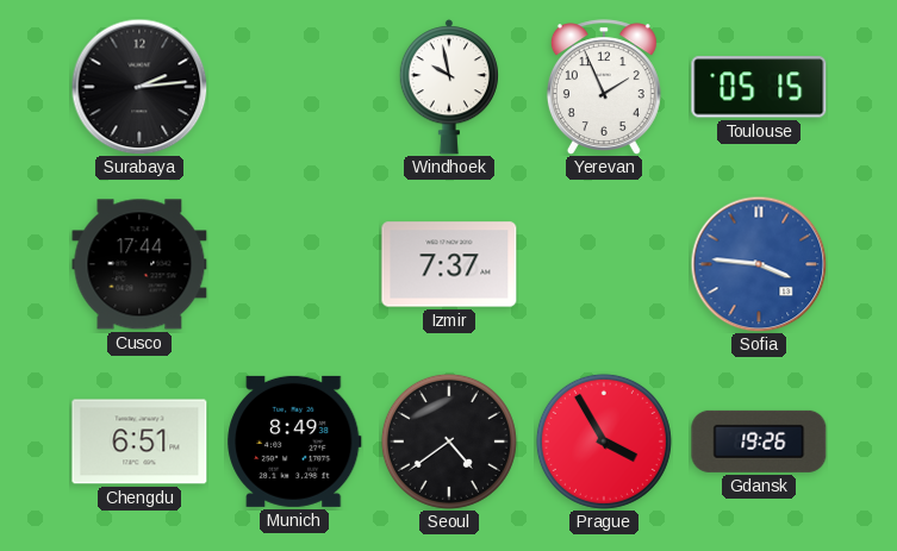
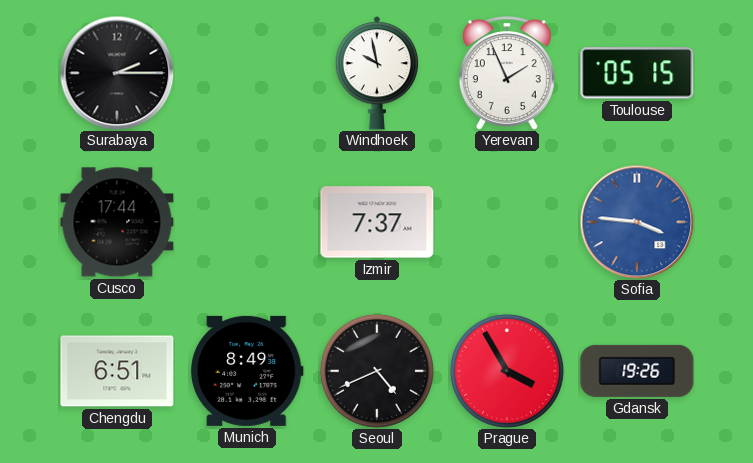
Surabaya: 2:14 -> 2:15 (117, 73)
Seoul: 4:39 -> 4:41 (377, 371)
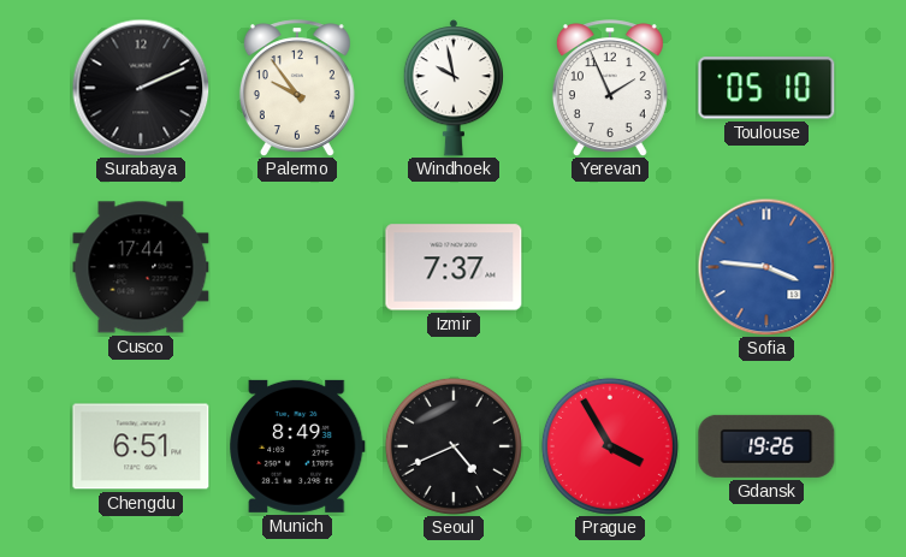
Surabaya: 2:15 -> 2:11 (141, 88)
Palermo: none -> 9:54 (297, 88)
Toulouse: 05:15 -> 05:10 (766, 88)
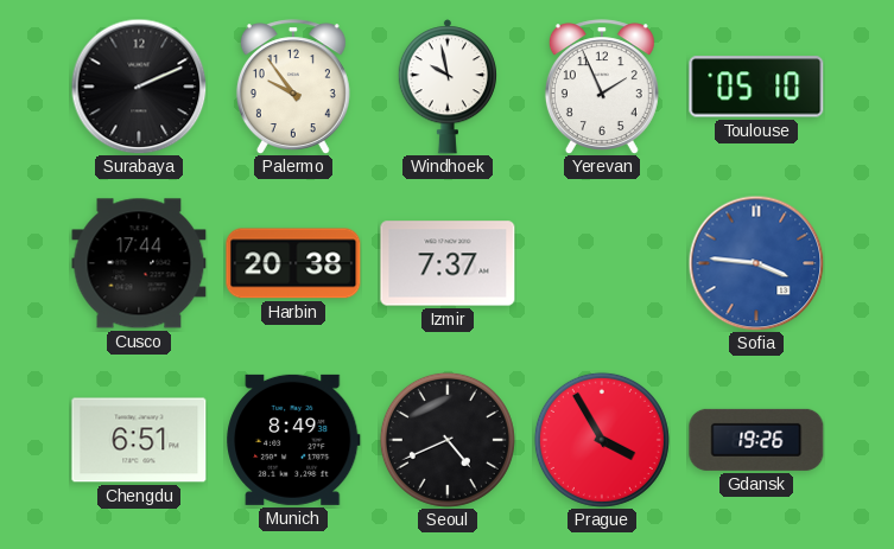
Harbin: none -> 20:38 (293, 263)
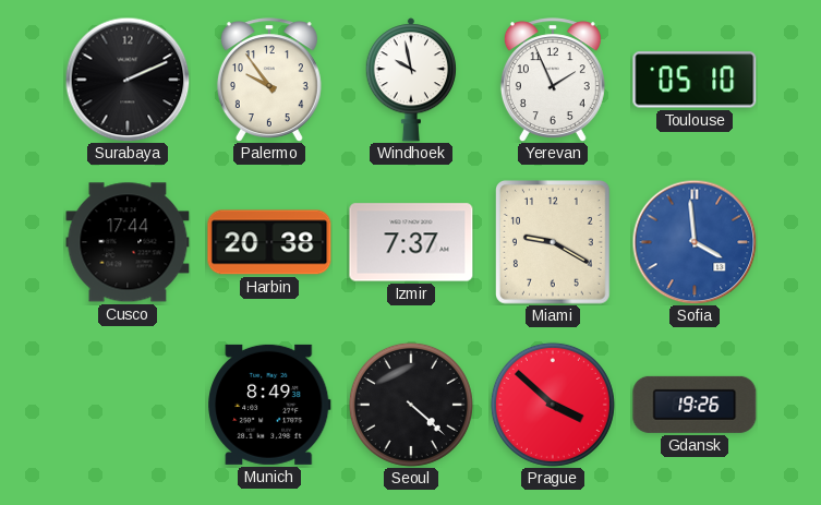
Miami: none -> 9:20 (554, 243)
Sofia: 3:46 -> 3:59 (695, 242)
Chengdu: 6:51 -> none (139, 440)
Seoul: 4:41 -> 4:22 (411, 405)
Prague: 3:55 -> 3:52 (553, 405)
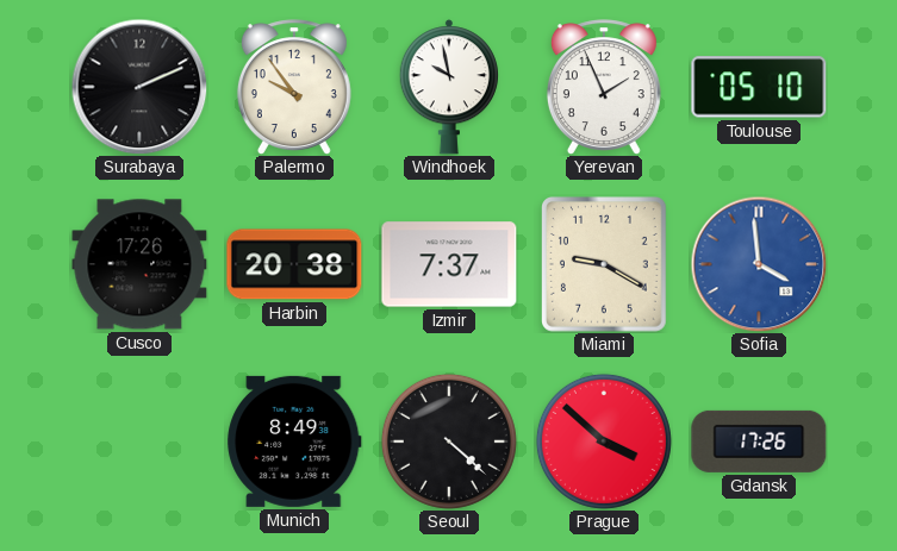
Cusco: 17:44 -> 17:26 (139, 264)
Gdansk: 19:26 -> 17:26 (759, 442)
